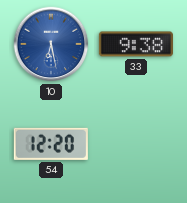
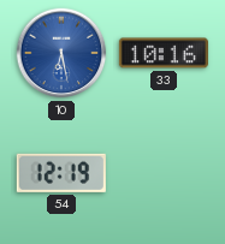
33: 9:38 -> 10:16 (164, 53)
54: 12:20 -> 12:19 (61, 173)
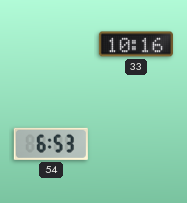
10: 6:28 -> none (61, 53)
54: 12:19 -> 6:53 (51, 144)
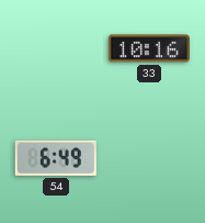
54: 6:53 -> 6:49 (56, 158)
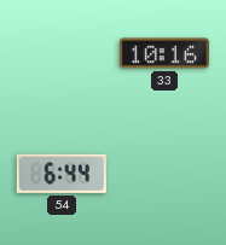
54: 6:49 -> 6:44 (62, 174)
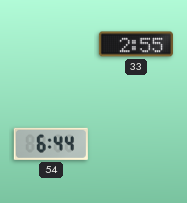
33: 10:16 -> 2:55 (136, 44)
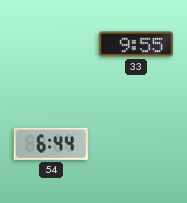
33: 2:55 -> 9:55 (136, 44)
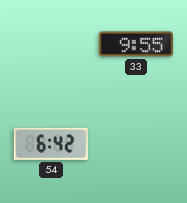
54: 6:44 -> 6:42 (51, 144)
